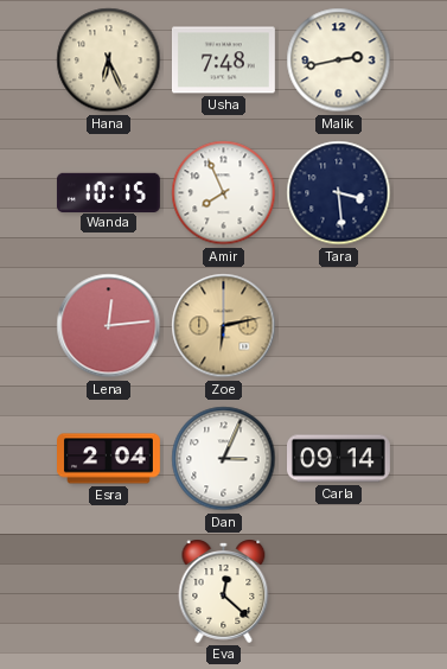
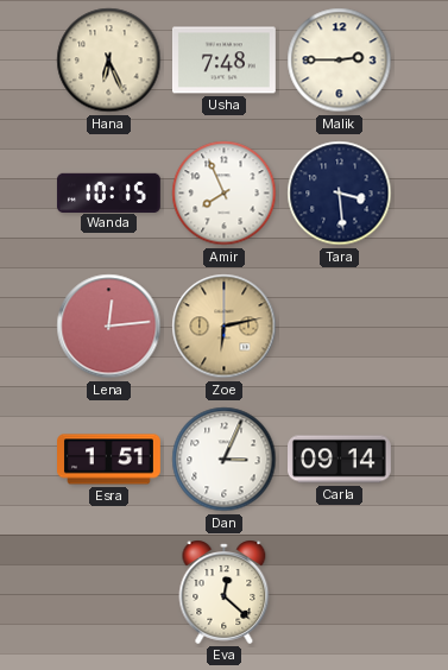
Malik: 2:43 -> 2:45 (340, 61)
Esra: 2:04 -> 1:51 (109, 460)
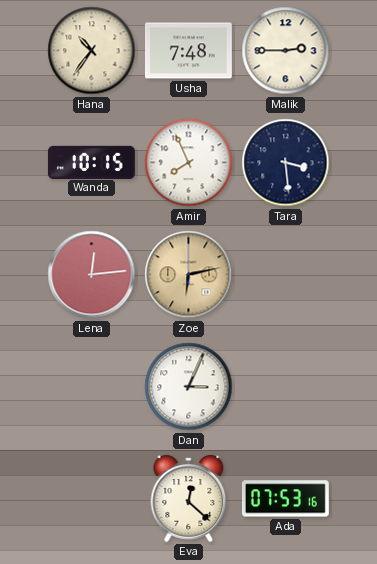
Hana: 6:26 -> 10:36 (92, 51)
Esra: 1:51 -> none (109, 460)
Carla: 09:14 -> none (340, 460)
Ada: none -> 07:53 (285, 499)
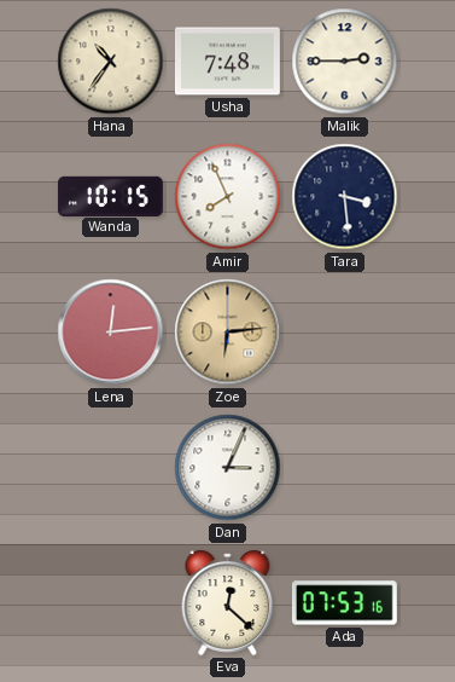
Zoe: 6:13 -> 6:14 (228, 333)
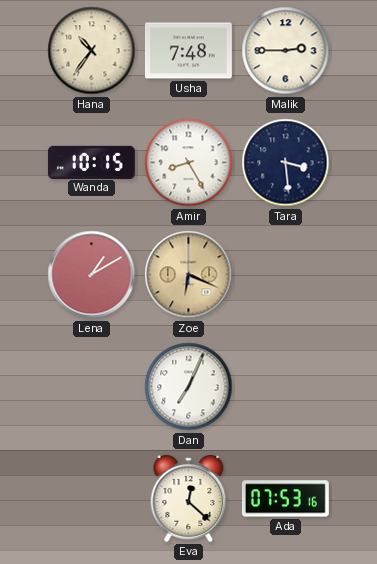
Amir: 7:56 -> 8:25 (189, 163)
Lena: 12:14 -> 1:10 (92, 275)
Zoe: 6:14 -> 6:19 (189, 275)
Dan: 3:04 -> 7:04 (189, 387)
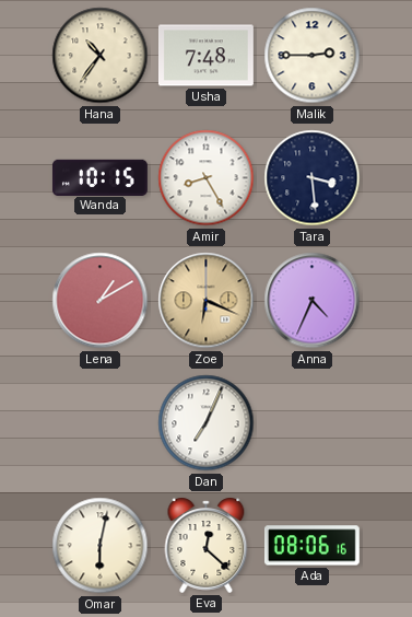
Anna: none -> 4:34 (313, 301)
Omar: none -> 6:02 (101, 546)
Ada: 07:53 -> 08:06 (311, 546)
